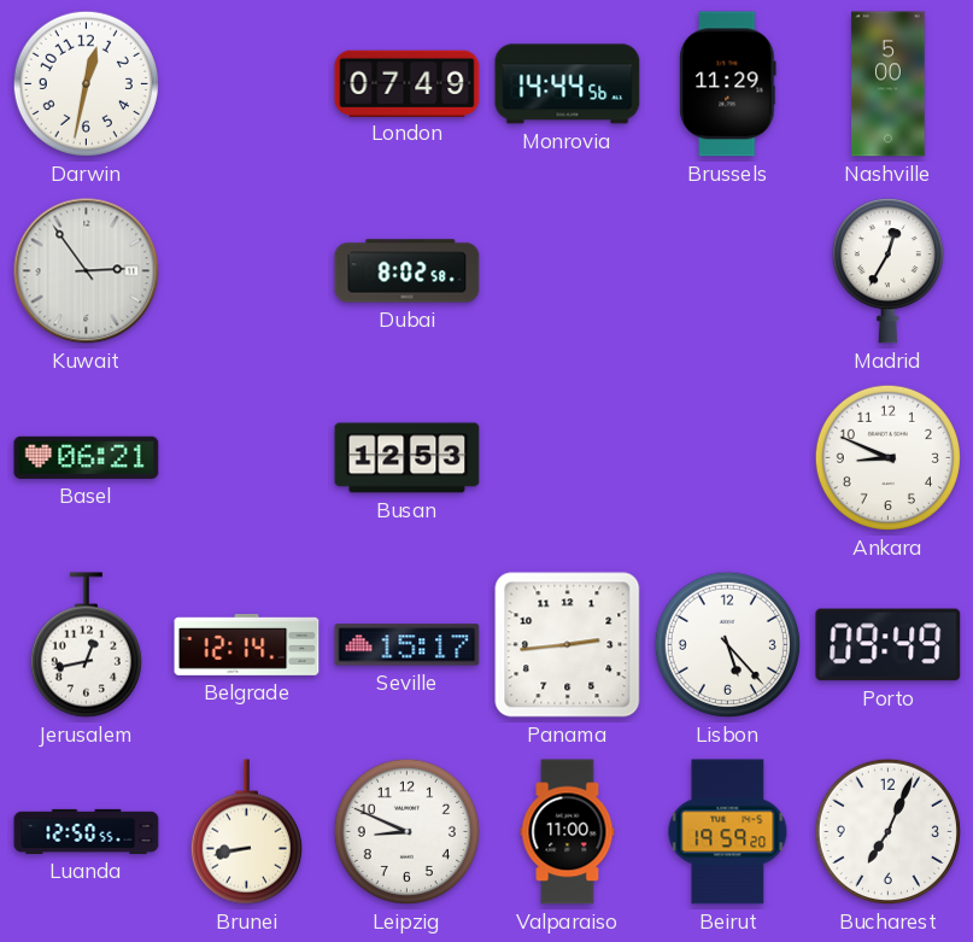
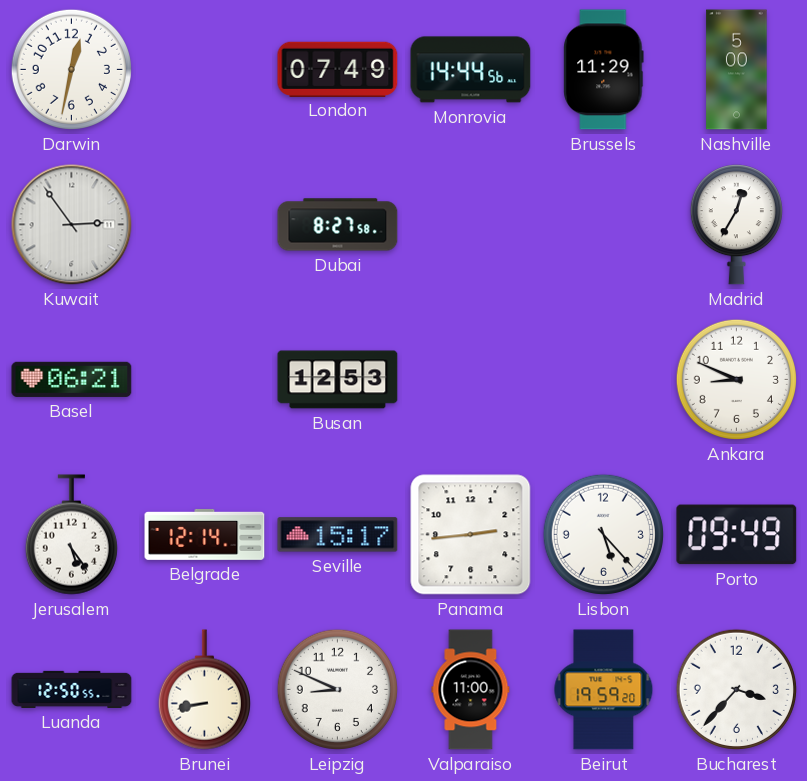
Dubai: 8:02 -> 8:27 (338, 225)
Jerusalem: 12:43 -> 5:24 (71, 535)
Bucharest: 7:04 -> 3:37 (736, 689)
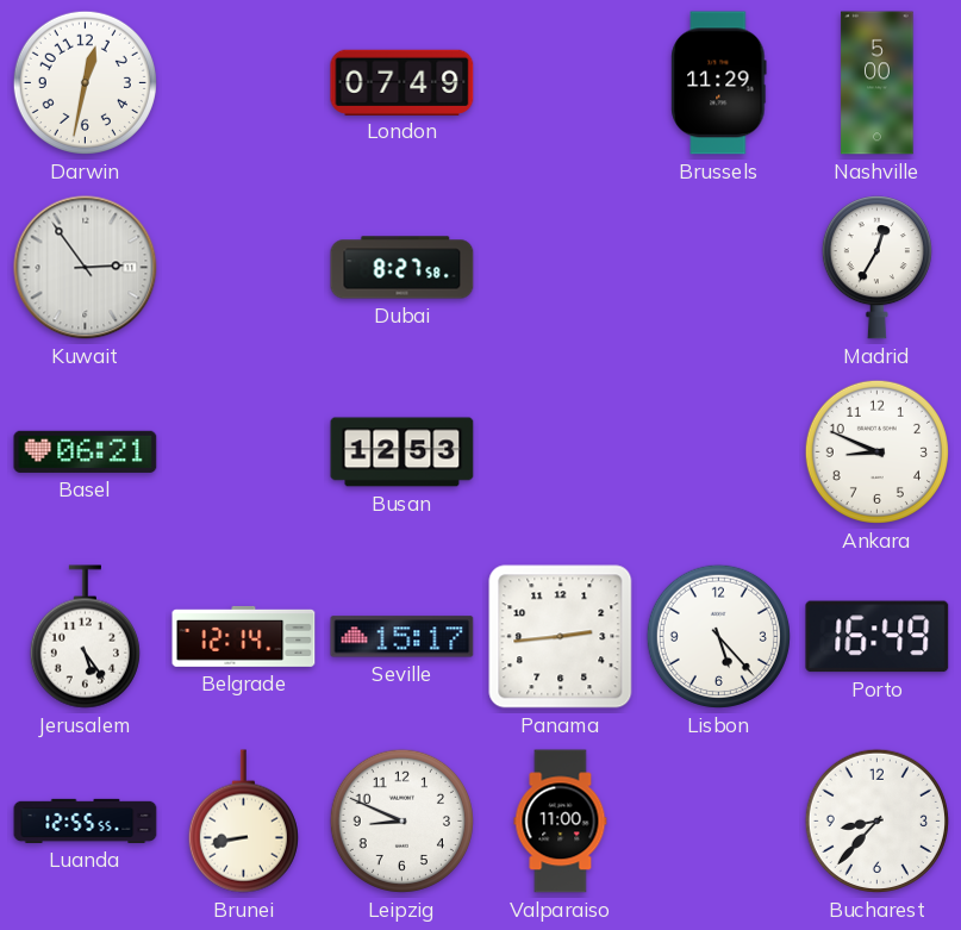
Monrovia: 14:44 -> none (471, 70)
Porto: 09:49 -> 16:49 (878, 637)
Luanda: 12:50 -> 12:55 (86, 820)
Beirut: 19:59 -> none (604, 690)
Bucharest: 3:37 -> 8:37 (876, 820)
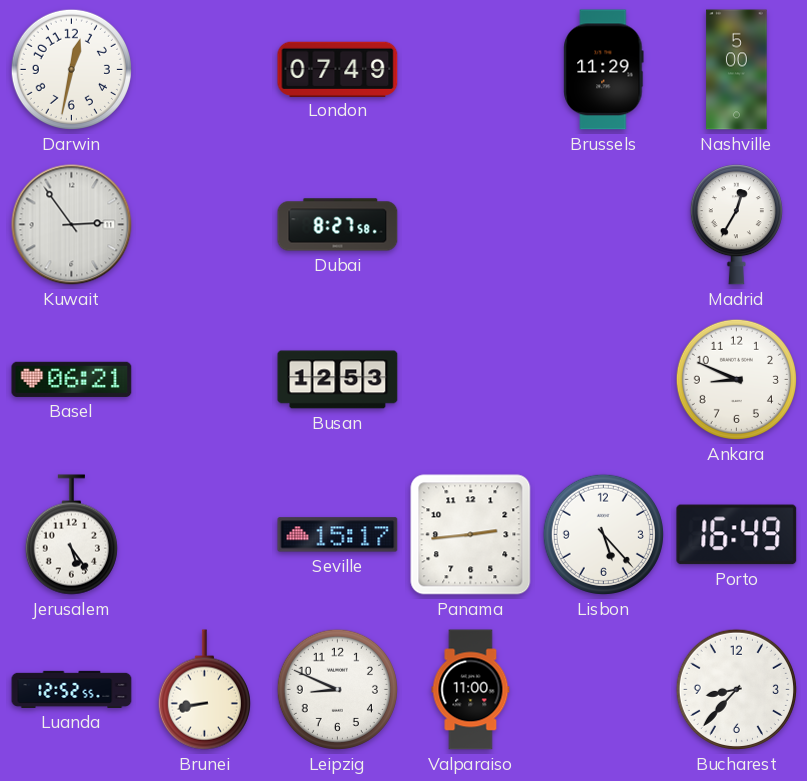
Belgrade: 12:14 -> none (244, 636)
Luanda: 12:55 -> 12:52 (72, 689)
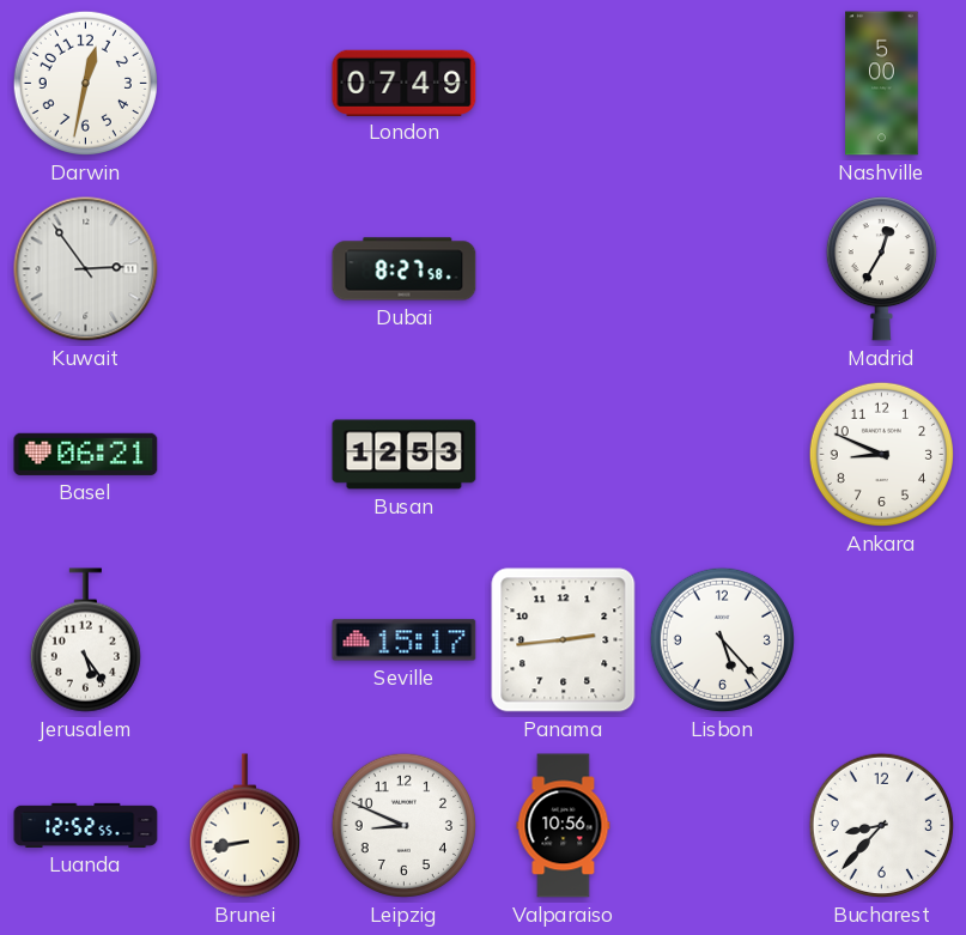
Brussels: 11:29 -> none (604, 70)
Porto: 16:49 -> none (737, 535)
Valparaiso: 11:00 -> 10:56 (564, 826)
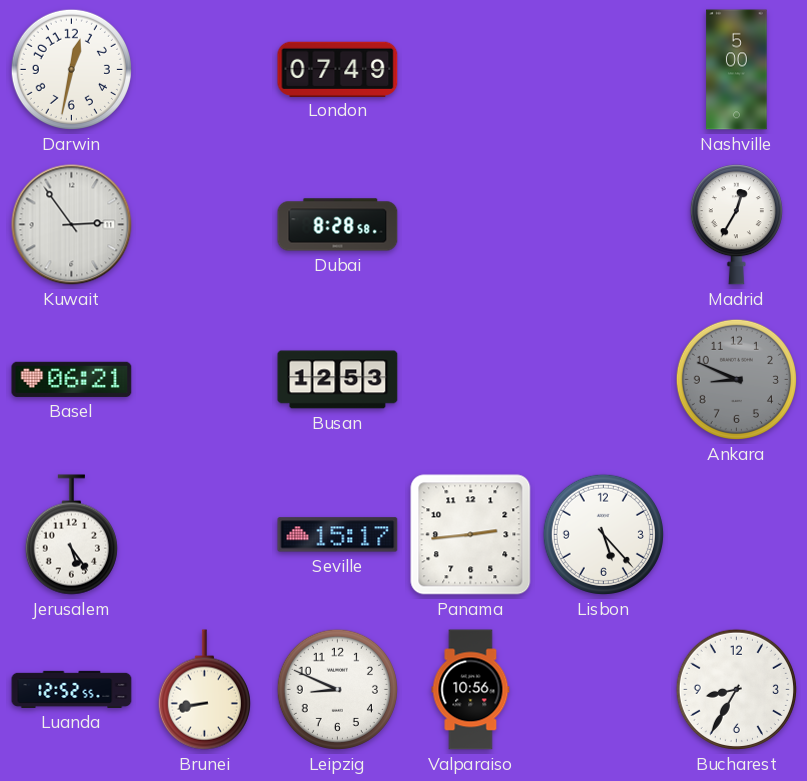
Dubai: 8:27 -> 8:28 (338, 225)
Ankara dial: white -> grey (736, 379)
Bucharest: 8:37 -> 8:35 (736, 689)
